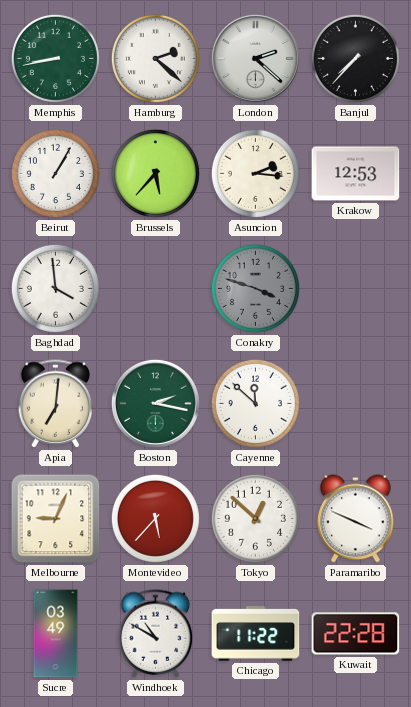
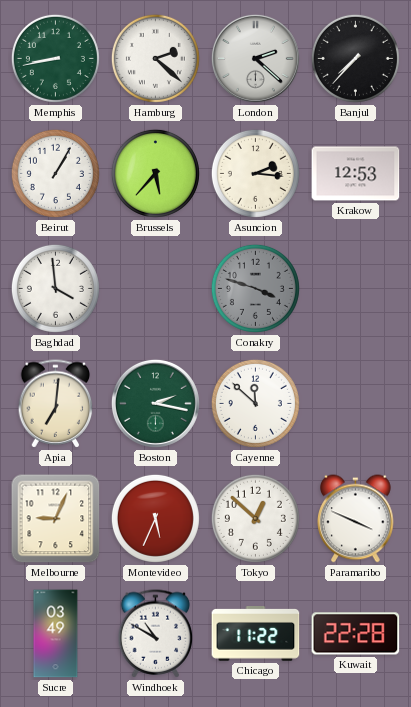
Montevideo: 5:37 -> 5:34 (155, 518)
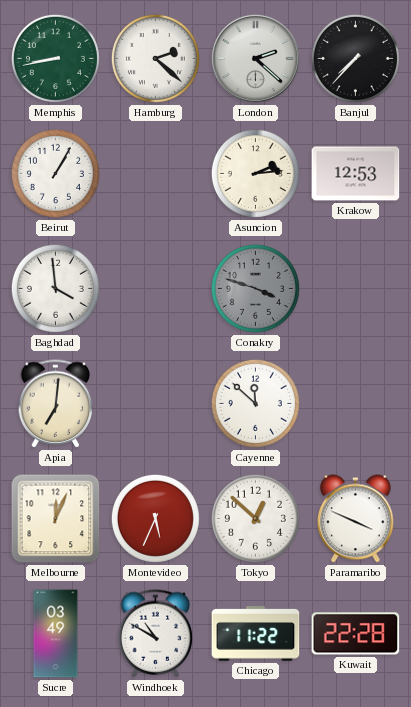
Brussels: 5:37 -> none (155, 173)
Asuncion: 2:16 -> 2:14 (255, 173)
Boston: 2:17 -> none (155, 403)
Melbourne: 9:04 -> 12:04 (56, 519)
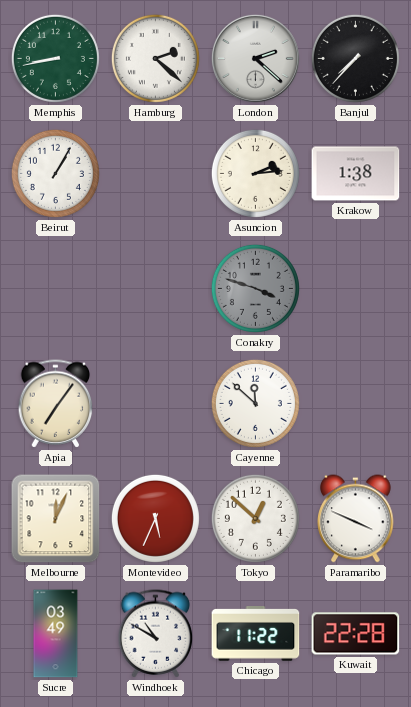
Krakow: 12:53 -> 1:38 (356, 174)
Baghdad: 3:59 -> none (55, 288)
Apia: 7:01 -> 7:06 (56, 404)
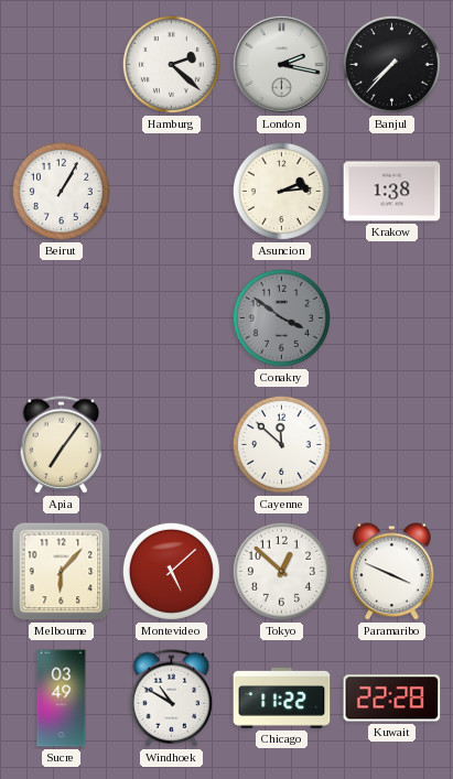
Memphis: 8:43 -> none (55, 58)
London: 2:22 -> 2:17 (281, 64)
Conakry: 3:48 -> 3:51 (281, 317)
Melbourne: 12:04 -> 6:07 (62, 572)
Montevideo: 5:34 -> 5:08 (171, 571)
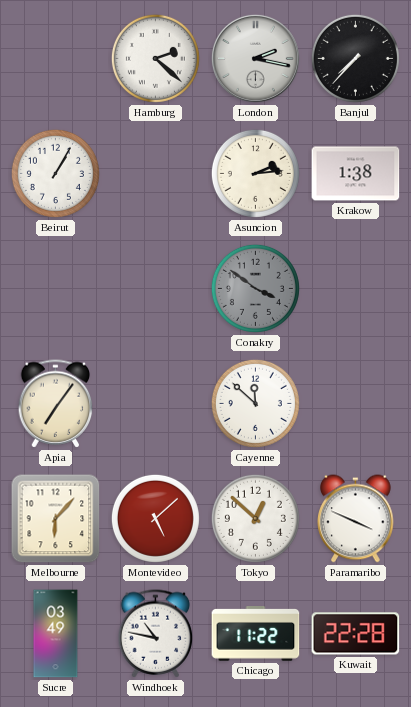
Windhoek: 10:50 -> 10:47 (156, 634)
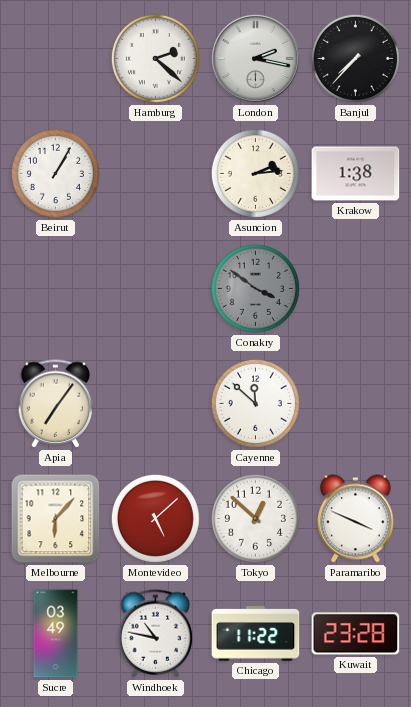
Kuwait: 22:28 -> 23:28 (356, 634)
